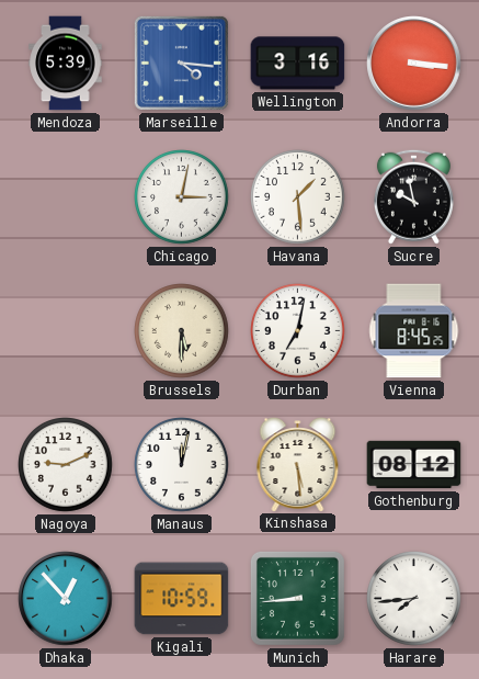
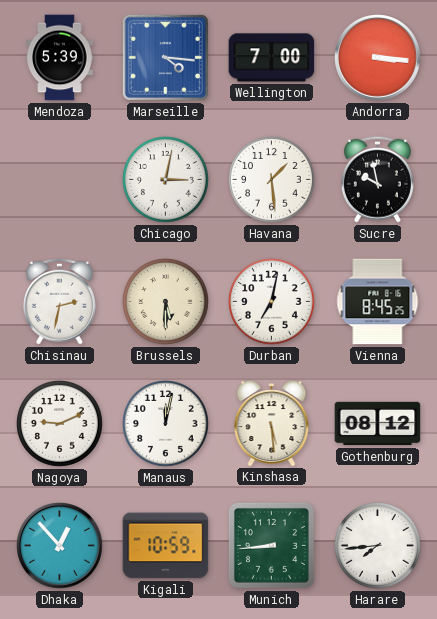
Wellington: 3:16 -> 7:00 (272, 58)
Chisinau: none -> 2:32 (59, 301)
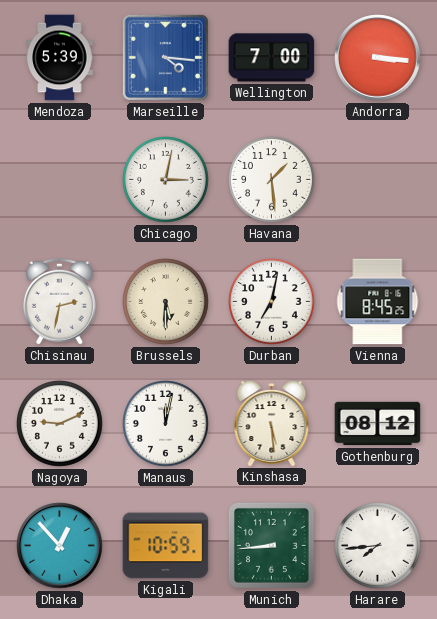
Sucre: 9:58 -> none (377, 179)
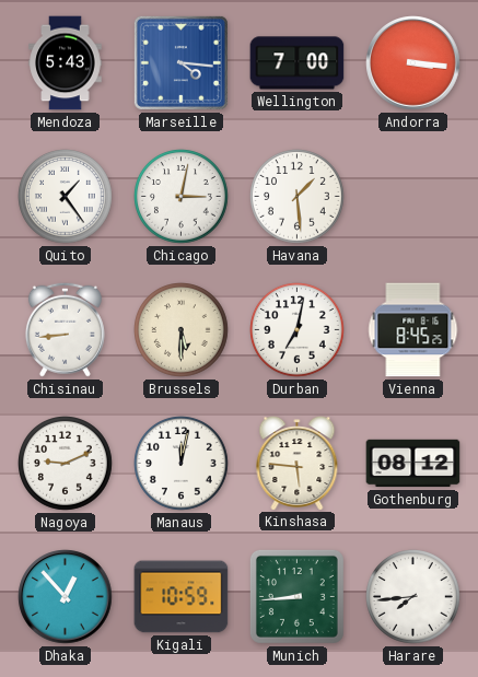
Mendoza: 5:39 -> 5:43 (66, 63)
Quito: none -> 1:24 (66, 197)
Chisinau: 2:32 -> 8:44 (65, 329)
Kinshasa: 5:29 -> 5:46 (298, 464)
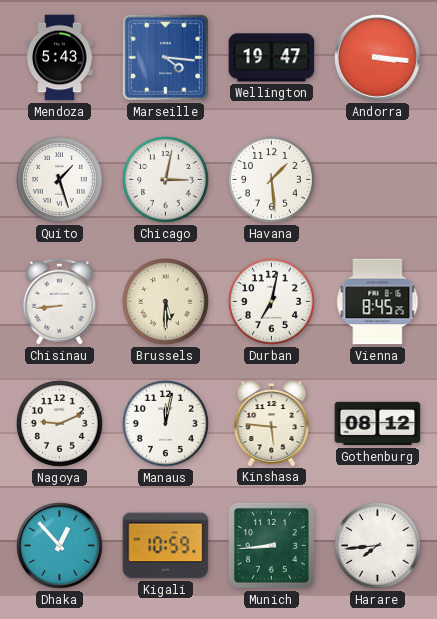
Wellington: 7:00 -> 19:47 (272, 58)
Quito: 1:24 -> 1:27 (60, 180)
